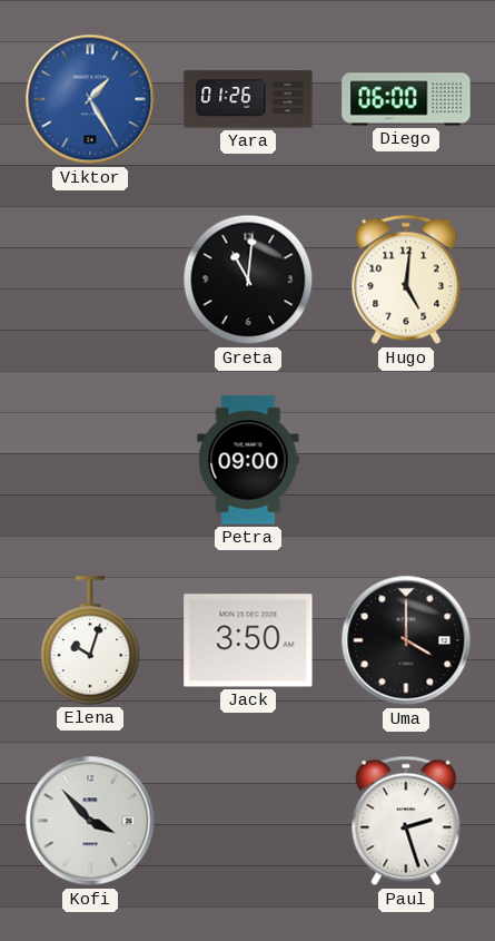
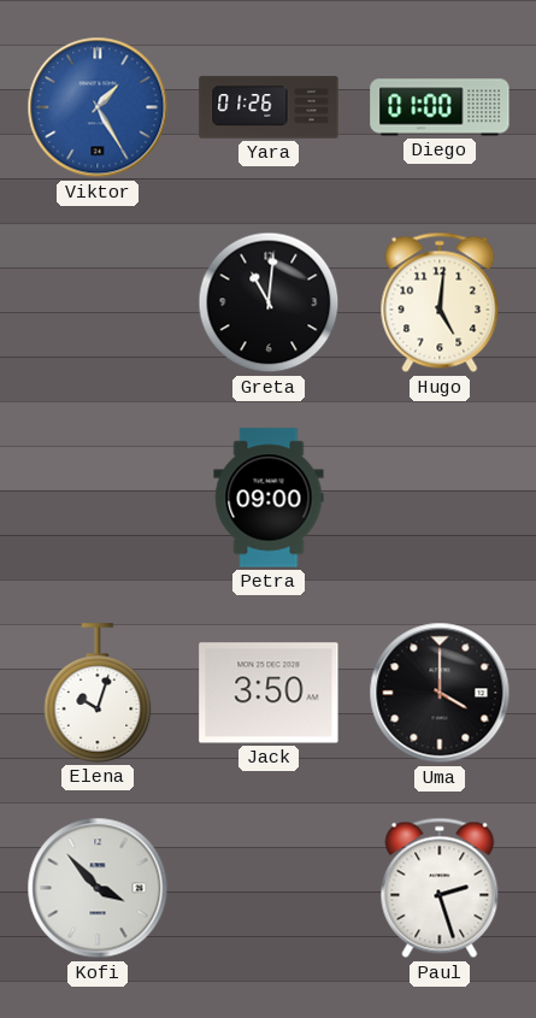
Diego: 06:00 -> 01:00 (440, 107)
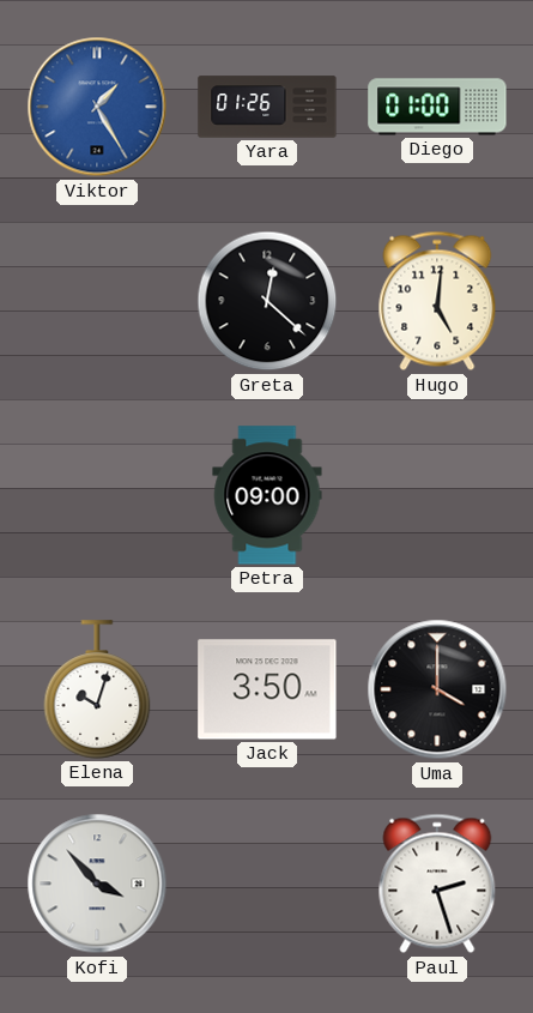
Greta: 11:01 -> 12:22 (267, 301)
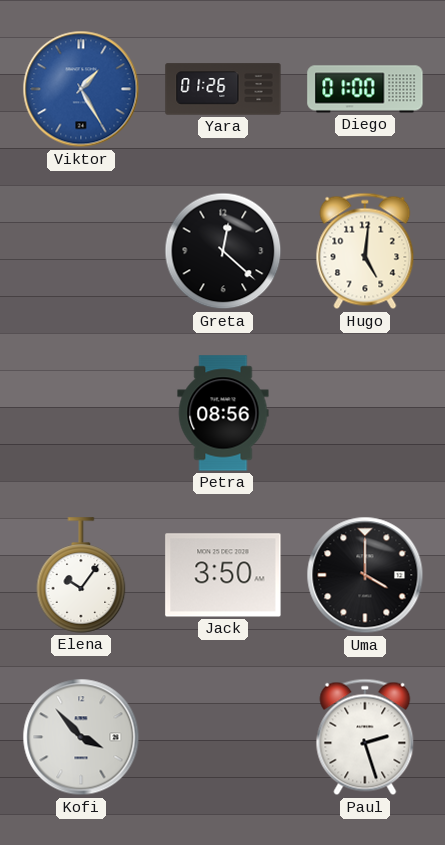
Petra: 09:00 -> 08:56 (223, 413)
Elena: 10:03 -> 10:06 (81, 575)
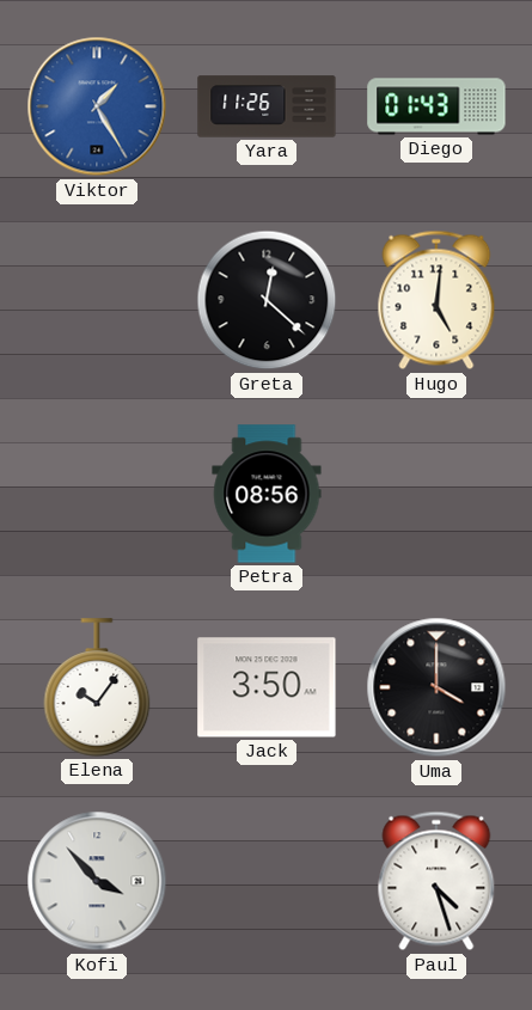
Yara: 01:26 -> 11:26 (267, 106)
Diego: 01:00 -> 01:43 (436, 106)
Paul: 2:27 -> 4:27 (436, 881)
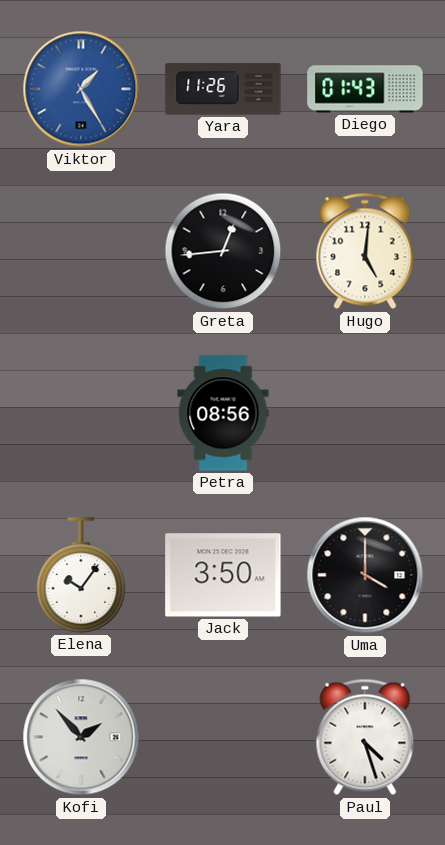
Greta: 12:22 -> 12:44 (223, 251)
Kofi: 3:53 -> 1:53 (81, 737)
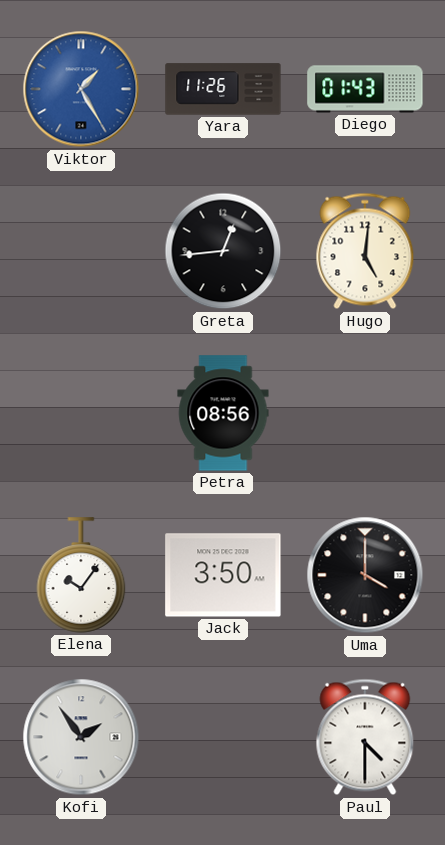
Kofi: 1:53 -> 1:54 (81, 737)
Paul: 4:27 -> 4:30 (365, 737)
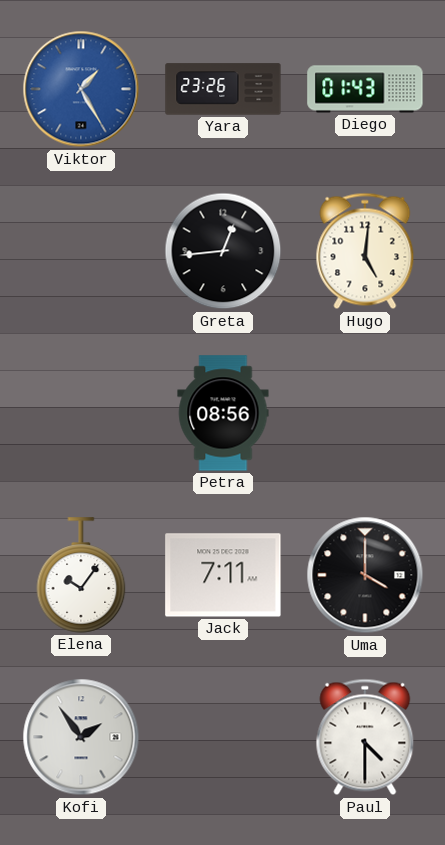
Yara: 11:26 -> 23:26 (223, 89)
Jack: 3:50 -> 7:11 (223, 575)
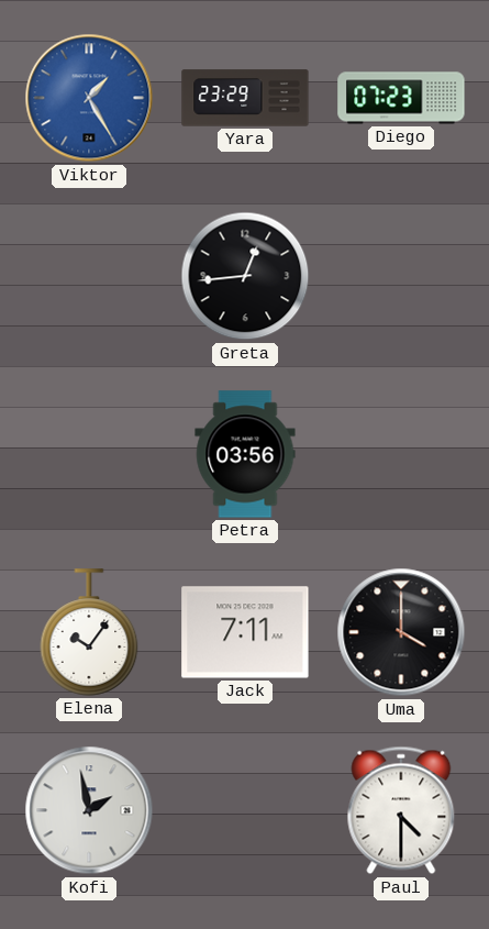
Yara: 23:26 -> 23:29 (245, 98)
Diego: 01:43 -> 07:23 (401, 98)
Hugo: 5:01 -> none (365, 251)
Petra: 08:56 -> 03:56 (245, 454)
Kofi: 1:54 -> 1:58 (89, 810)
